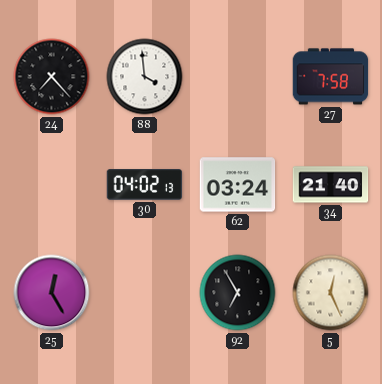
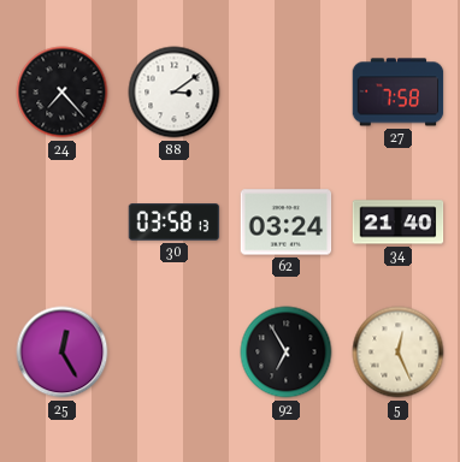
88: 3:59 -> 3:09 (175, 93)
30: 04:02 -> 03:58 (175, 223)
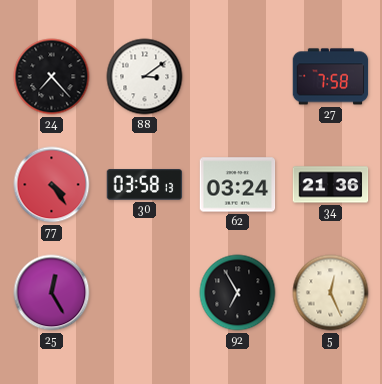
77: none -> 4:24 (52, 185)
34: 21:40 -> 21:36 (331, 185)
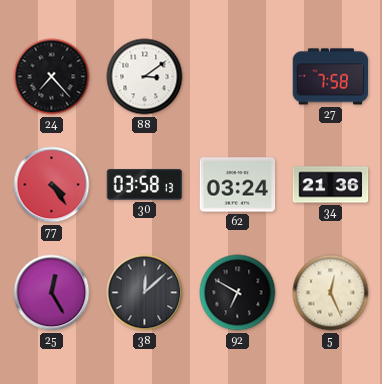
38: none -> 12:08 (145, 293)
92: 6:55 -> 6:50 (238, 293)
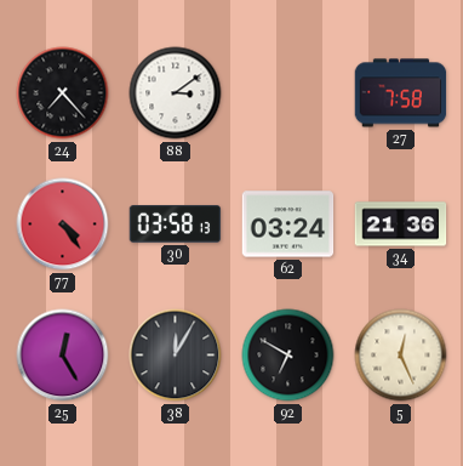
38: 12:08 -> 12:05 (176, 356)
